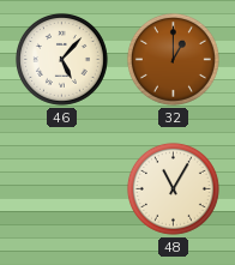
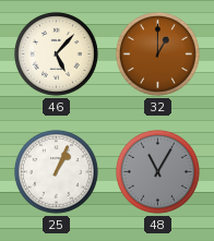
25: none -> 1:04 (56, 171)
48 dial: cream -> grey (157, 171)
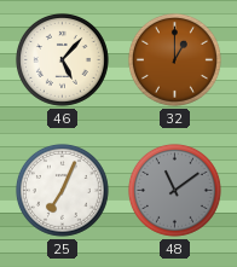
25: 1:04 -> 7:04 (62, 190)
48: 11:05 -> 11:09 (174, 190)
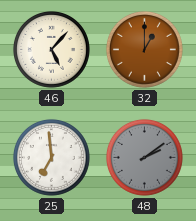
25: 7:04 -> 6:59 (51, 157)
48: 11:09 -> 2:09 (144, 157)
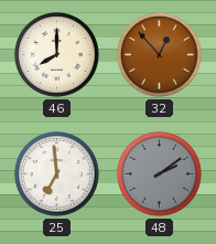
46: 5:07 -> 8:00 (56, 54)
32: 1:00 -> 12:53 (159, 54)
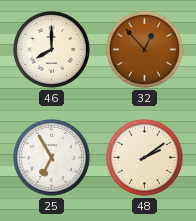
25: 6:59 -> 6:55 (51, 157)
48 dial: grey -> cream (144, 157)
